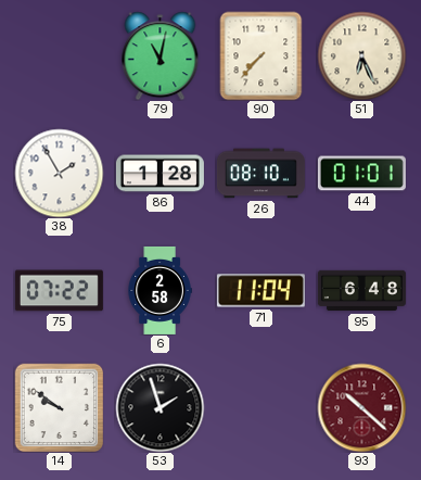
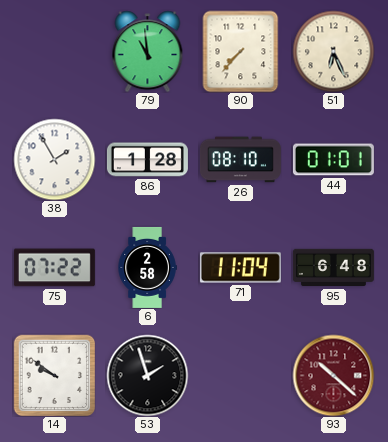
79: 11:02 -> 10:59 (148, 51)
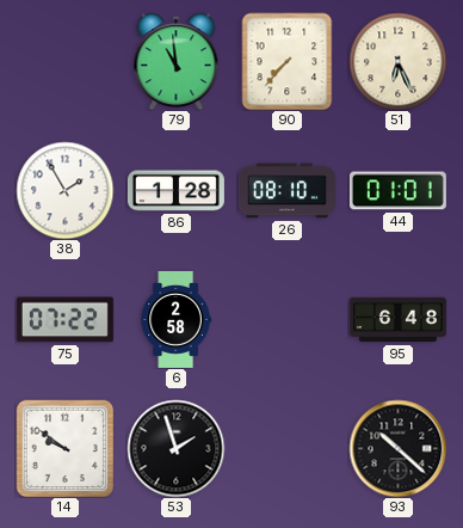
71: 11:04 -> none (240, 268)
93 dial: burgundy -> black (397, 448)
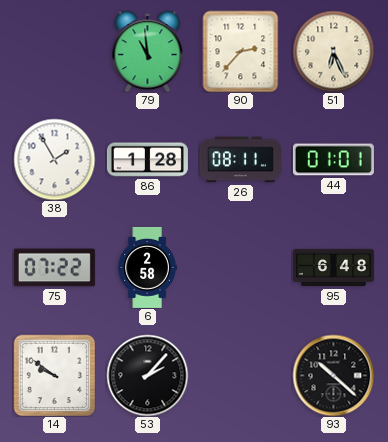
90: 7:37 -> 2:37 (241, 51)
26: 08:10 -> 08:11 (240, 160)
53: 1:57 -> 2:07 (147, 375)
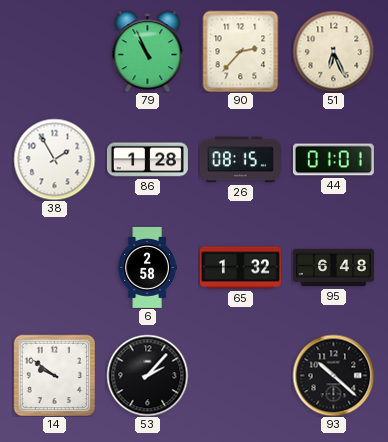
79: 10:59 -> 10:56 (148, 51)
26: 08:11 -> 08:15 (240, 160)
75: 07:22 -> none (54, 268)
65: none -> 1:32 (240, 268)
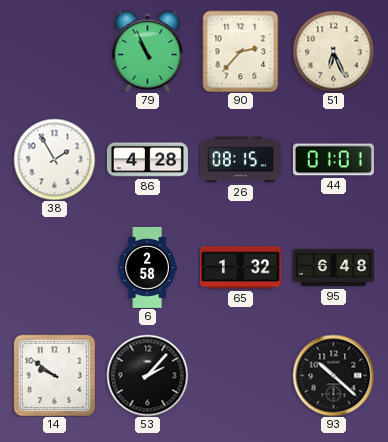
86: 1:28 -> 4:28 (147, 160)
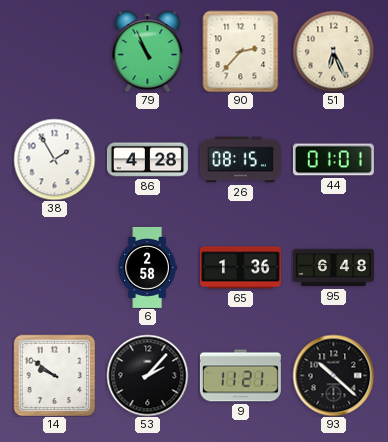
65: 1:32 -> 1:36 (240, 268)
9: none -> 11:21 (240, 376)
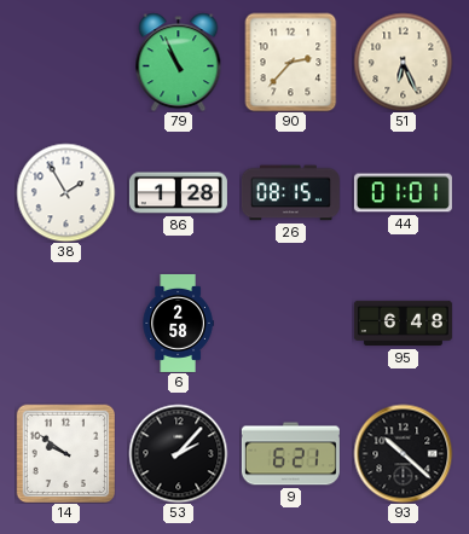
86: 4:28 -> 1:28 (178, 193)
65: 1:36 -> none (240, 268)
9: 11:21 -> 6:21 (290, 454)
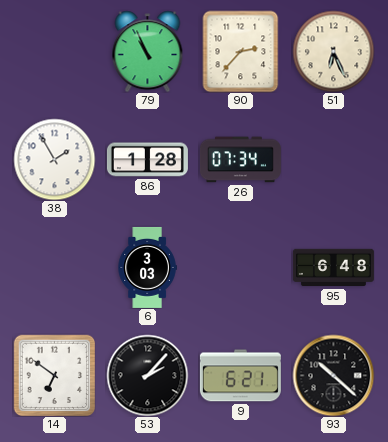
26: 08:15 -> 07:34 (240, 160)
44: 01:01 -> none (403, 193)
6: 2:58 -> 3:03 (147, 267)
14: 9:51 -> 6:51 (54, 375)
